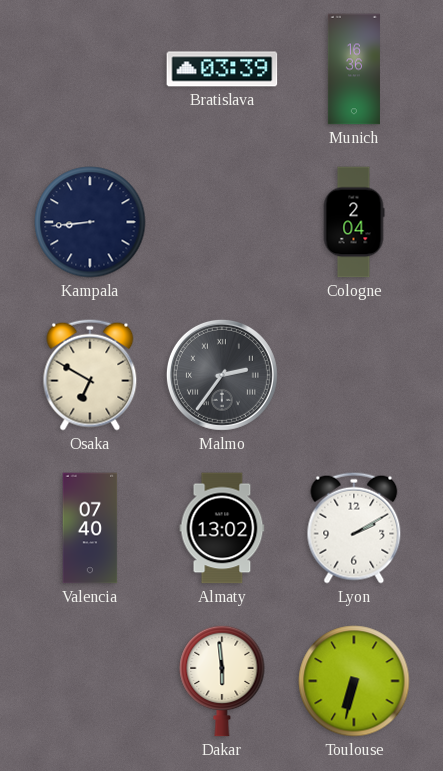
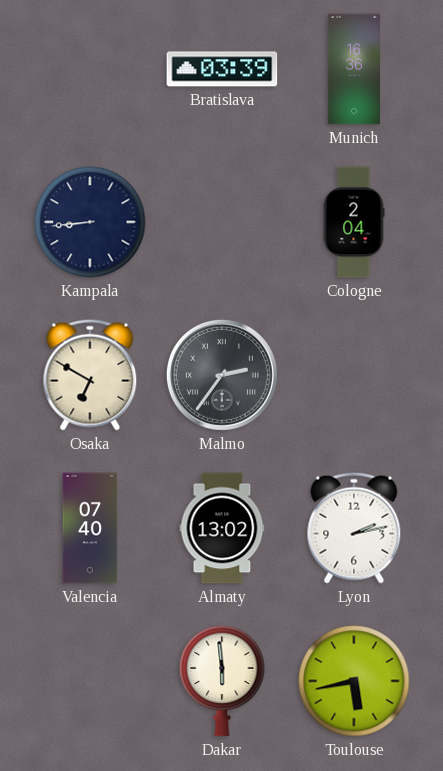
Lyon: 2:10 -> 2:13 (354, 528)
Toulouse: 6:32 -> 5:43 (354, 681)
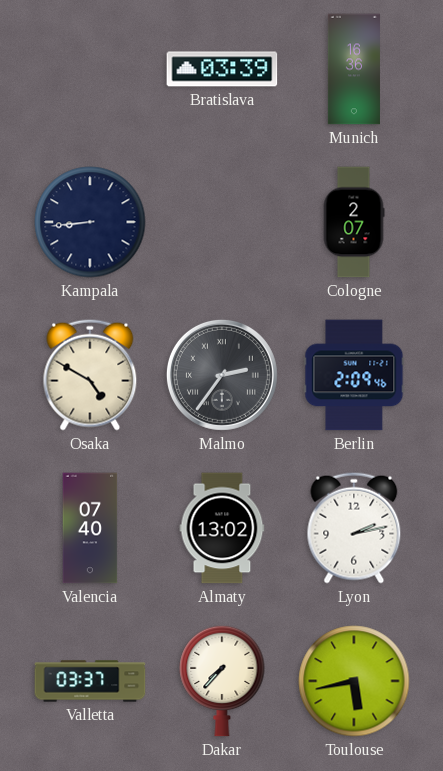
Cologne: 2:04 -> 2:07 (354, 222)
Osaka: 6:50 -> 4:50 (90, 375)
Berlin: none -> 2:09 (354, 375)
Valletta: none -> 03:37 (90, 681)
Dakar: 5:59 -> 7:37 (222, 681)
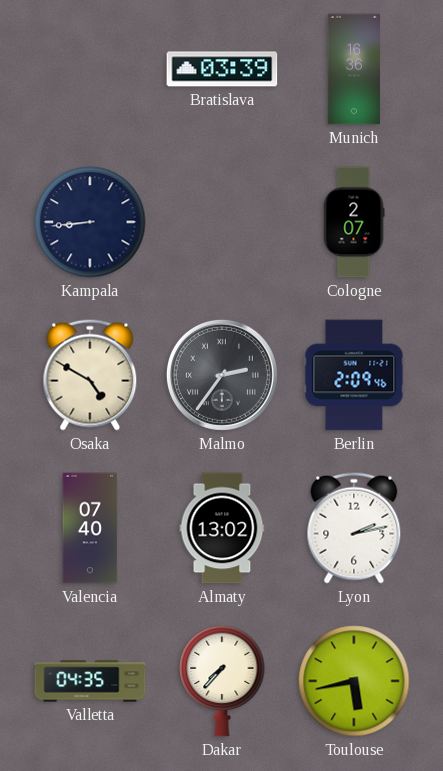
Valletta: 03:37 -> 04:35 (90, 681)
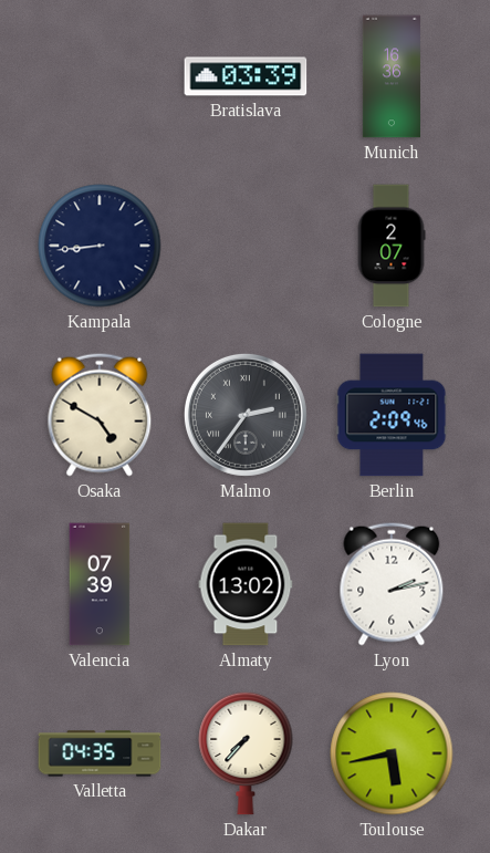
Valencia: 07:40 -> 07:39 (100, 584)
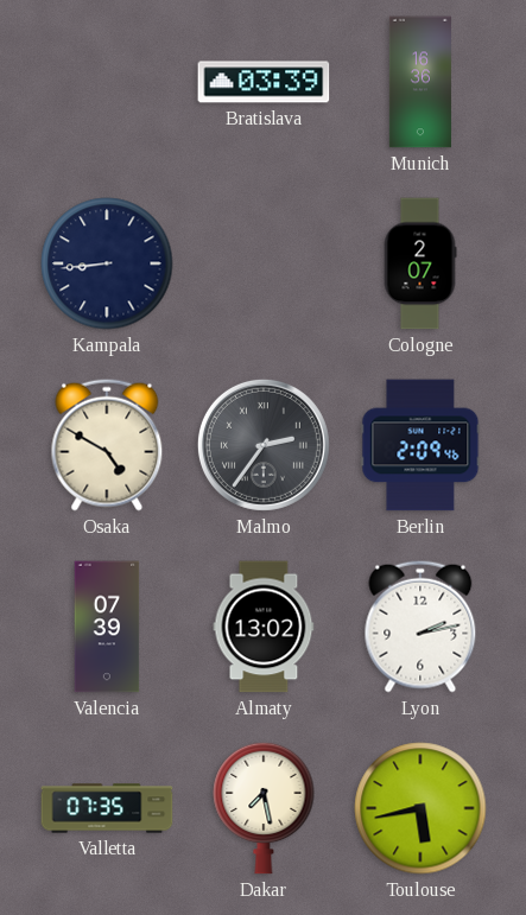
Valletta: 04:35 -> 07:35 (107, 808)
Dakar: 7:37 -> 7:28 (264, 808)
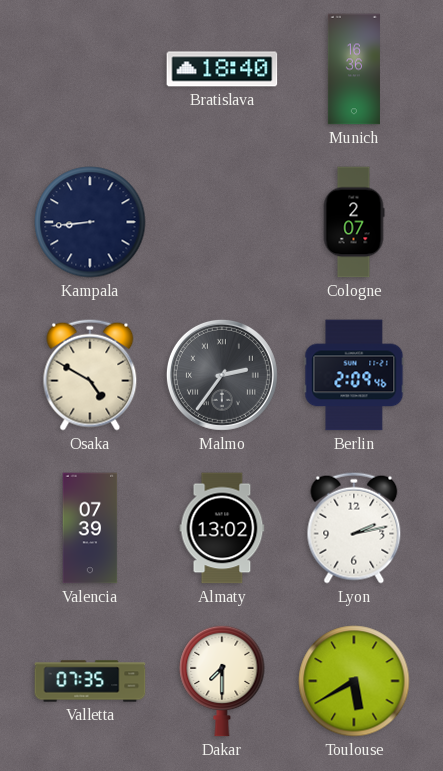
Bratislava: 03:39 -> 18:40 (222, 69)
Dakar: 7:28 -> 7:30 (222, 681)
Toulouse: 5:43 -> 5:40 (354, 681)
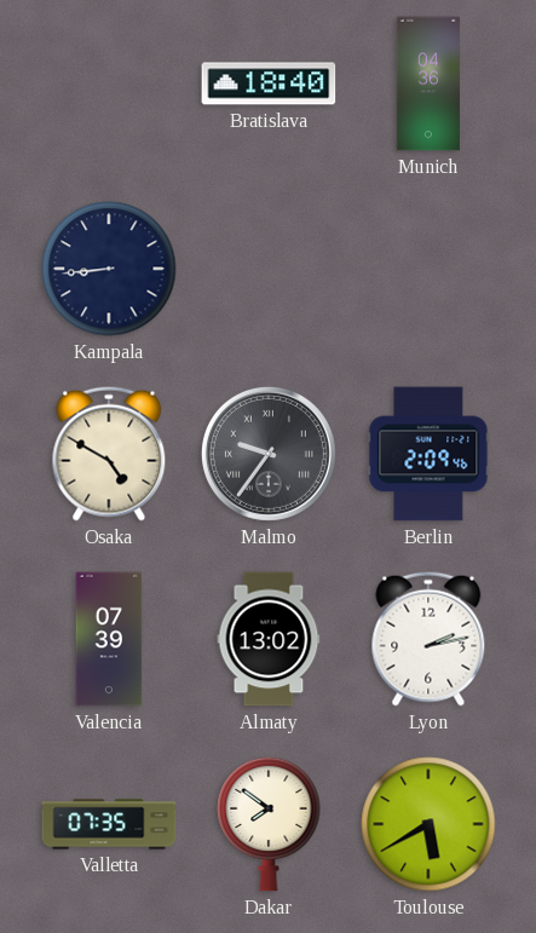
Munich: 16:36 -> 04:36 (428, 83)
Cologne: 2:07 -> none (354, 222)
Malmo: 2:36 -> 9:36 (269, 454)
Dakar: 7:30 -> 7:51 (269, 824)
